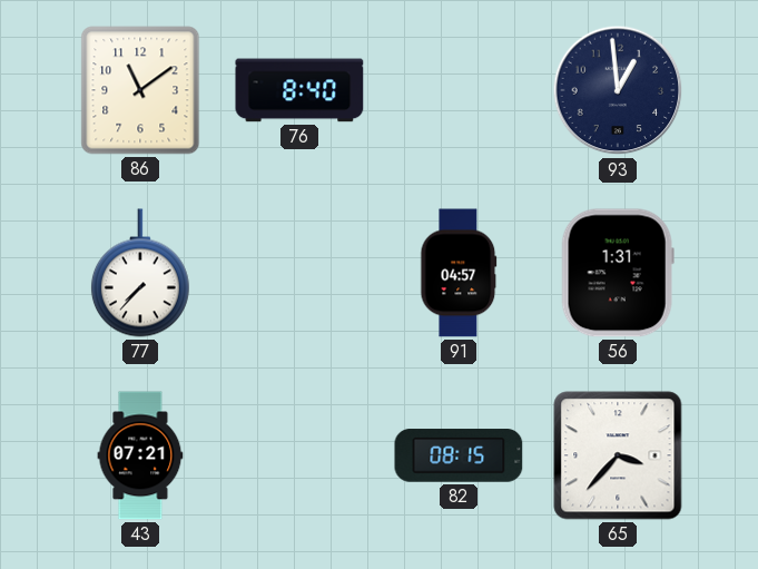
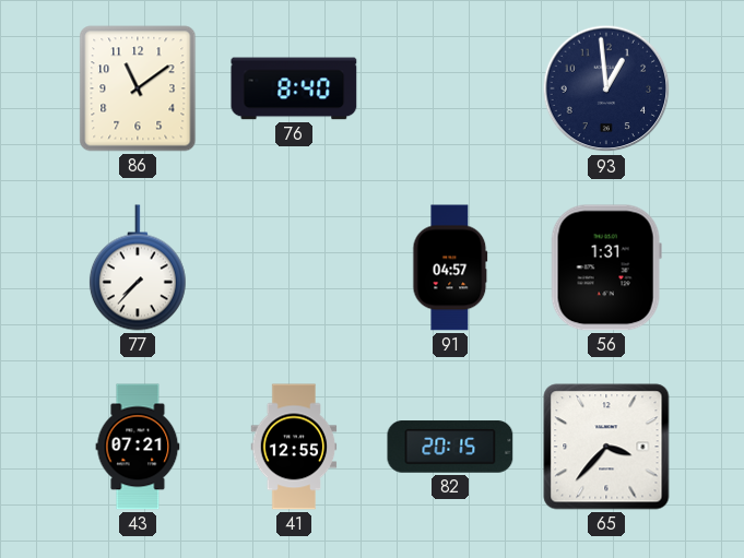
41: none -> 12:55 (294, 447)
82: 08:15 -> 20:15 (450, 447)
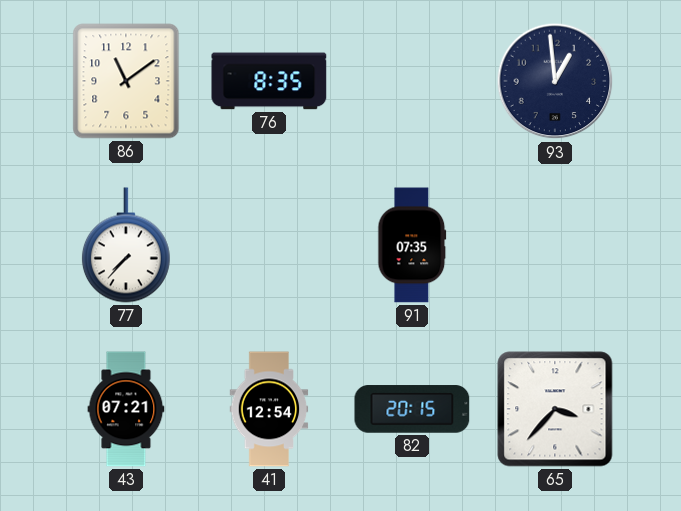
76: 8:40 -> 8:35 (269, 81)
91: 04:57 -> 07:35 (412, 245)
56: 1:31 -> none (606, 268)
41: 12:55 -> 12:54 (269, 409)
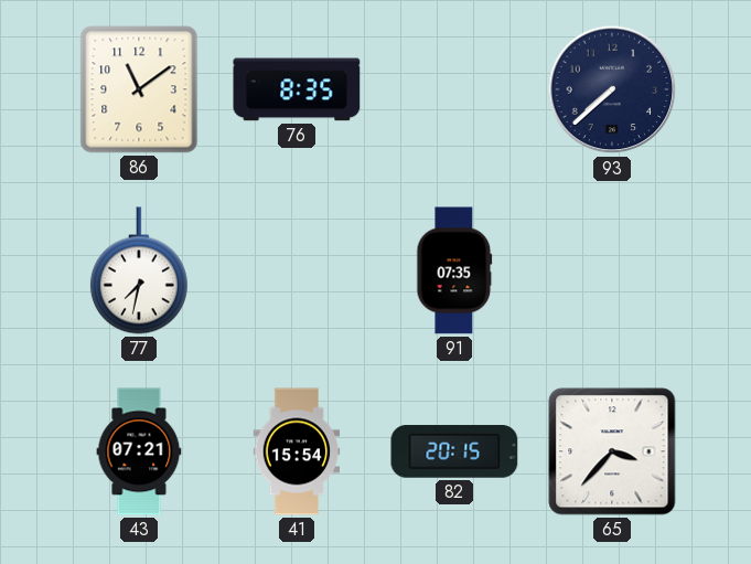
93: 12:59 -> 7:38 (612, 89)
77: 7:37 -> 7:32 (139, 270)
41: 12:54 -> 15:54 (297, 451)
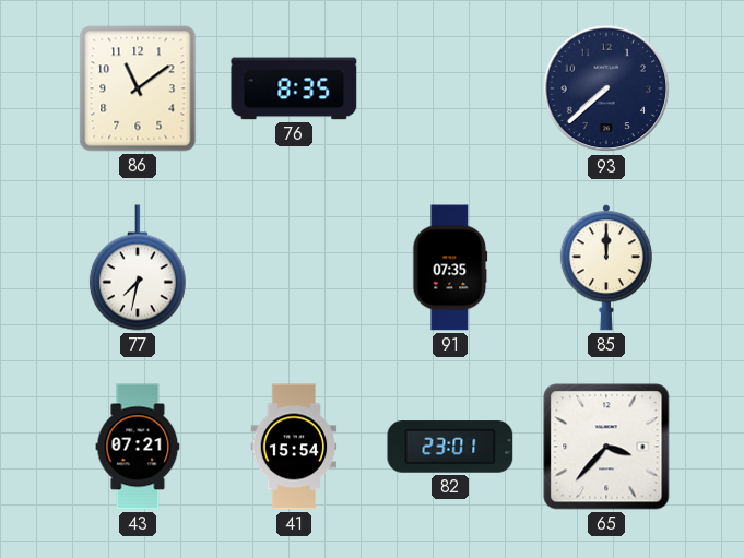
85: none -> 12:00 (606, 268)
82: 20:15 -> 23:01 (450, 447)
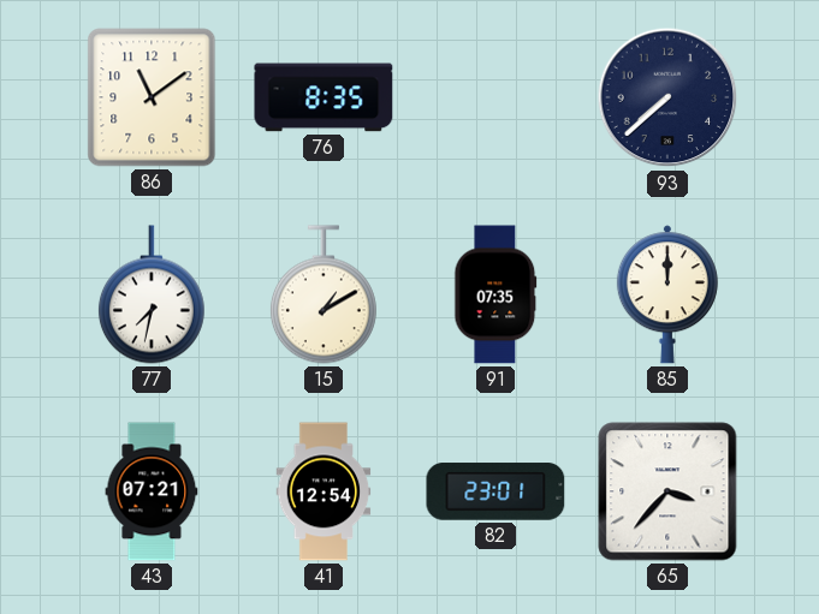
15: none -> 1:10 (324, 294)
41: 15:54 -> 12:54 (324, 491)
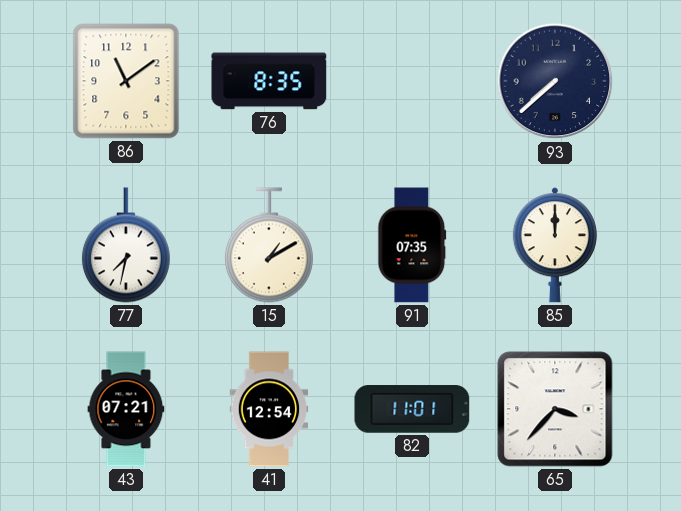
82: 23:01 -> 11:01 (412, 409)
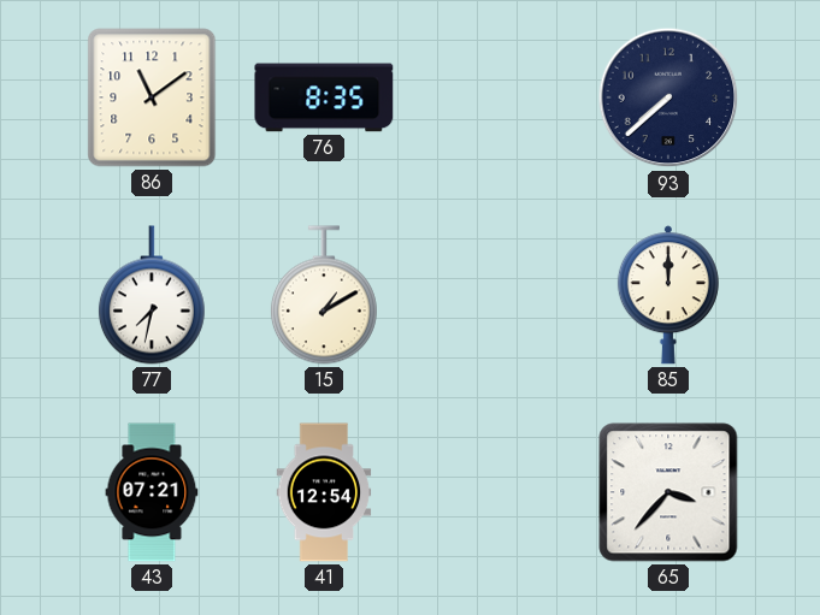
91: 07:35 -> none (412, 245)
82: 11:01 -> none (412, 409)
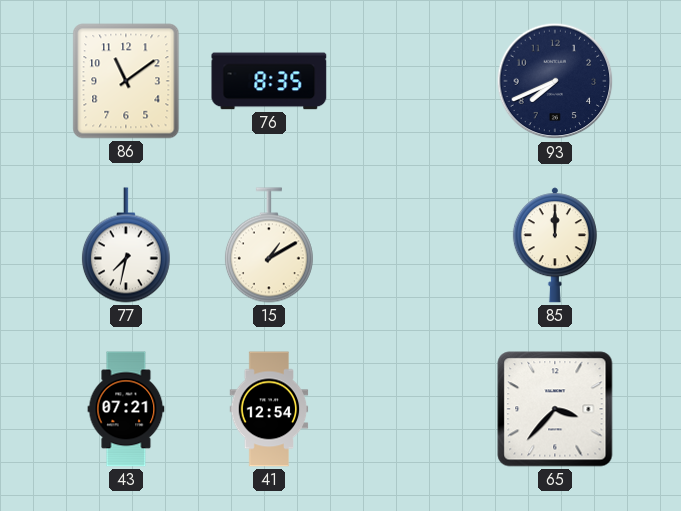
93: 7:38 -> 7:41 (555, 81)
